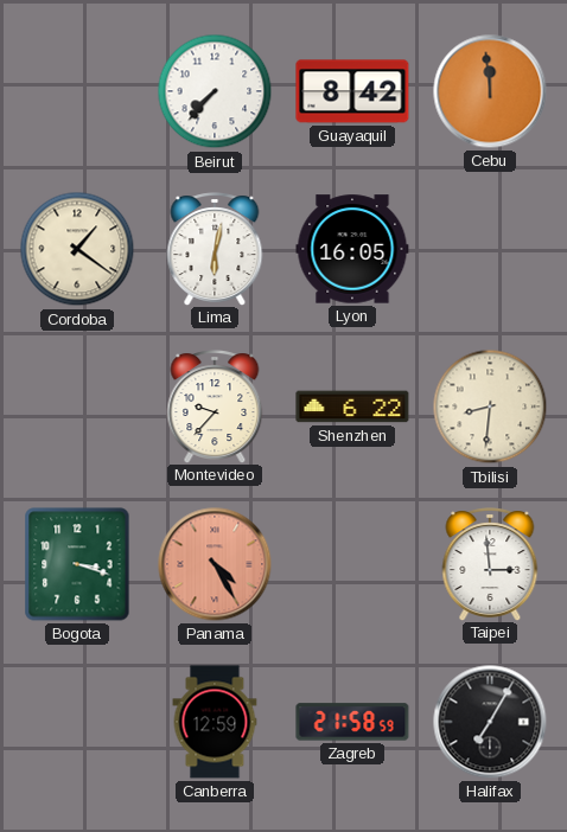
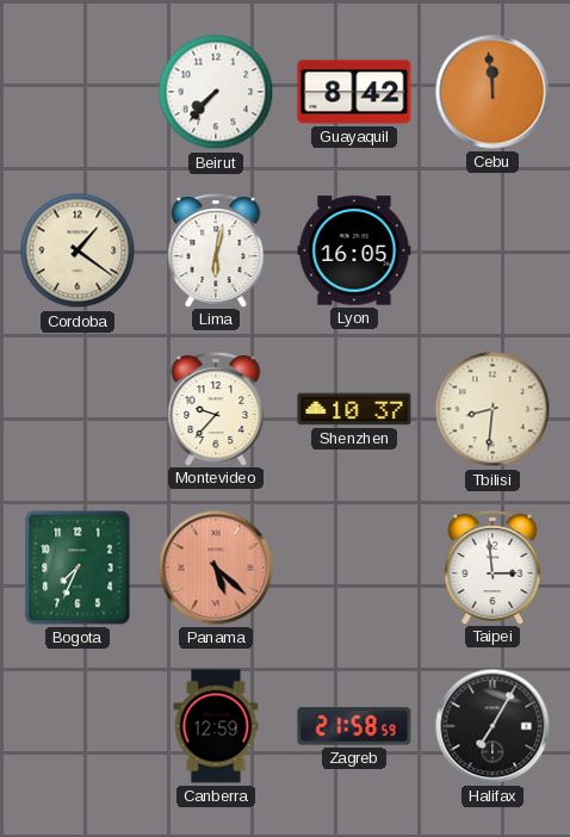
Shenzhen: 6:22 -> 10:37 (354, 409)
Bogota: 3:18 -> 7:34 (78, 568)
Panama: 4:25 -> 5:22 (216, 568)
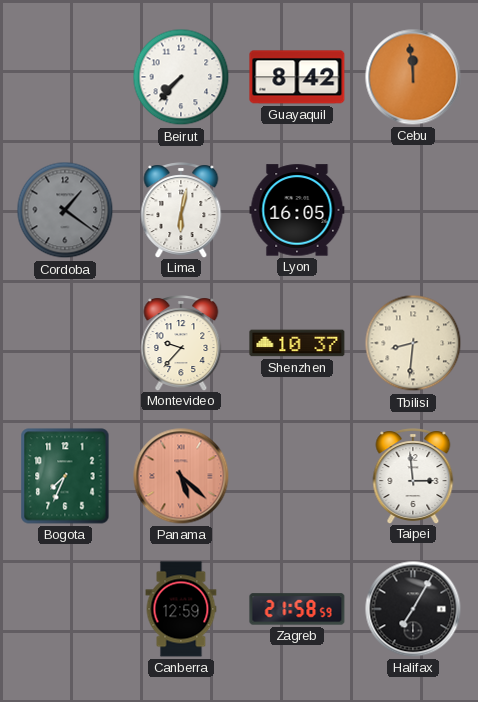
Cordoba dial: cream -> grey (65, 210)
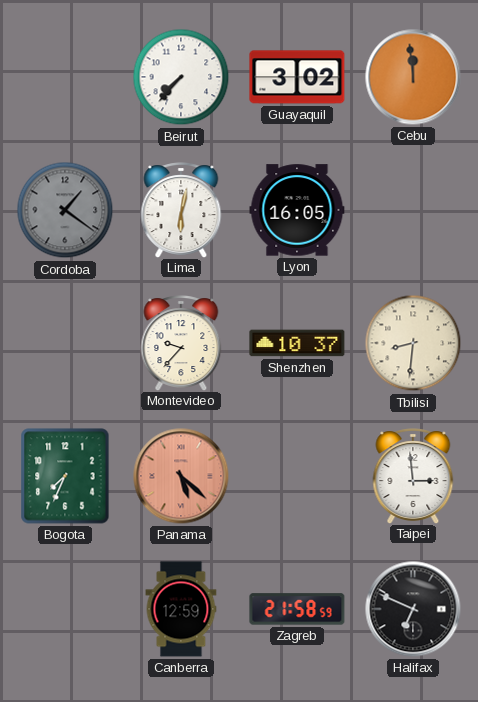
Guayaquil: 8:42 -> 3:02 (297, 77)
Halifax: 7:05 -> 6:49 (413, 609)
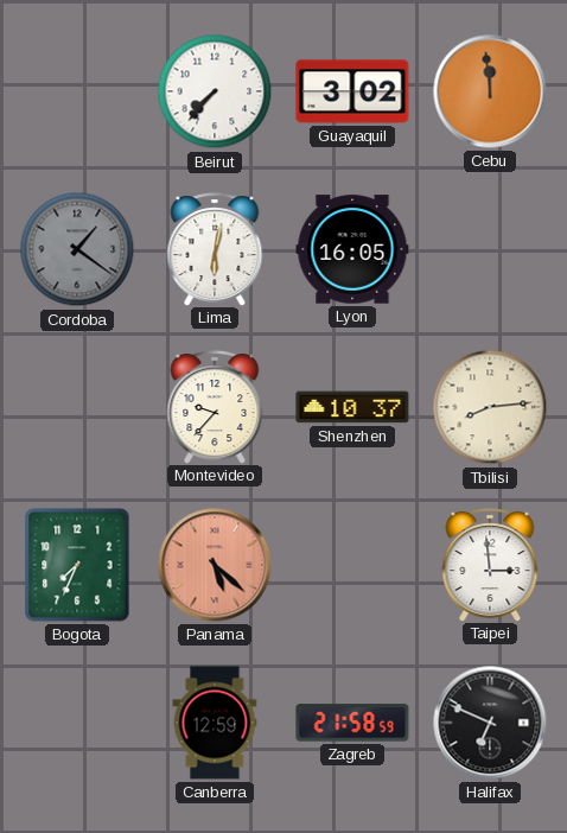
Tbilisi: 8:31 -> 8:14 (490, 407)
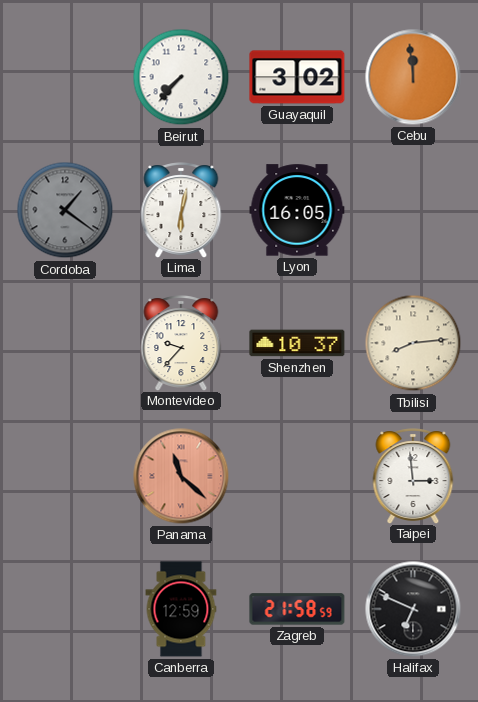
Bogota: 7:34 -> none (77, 565)
Panama: 5:22 -> 11:22 (181, 476)
